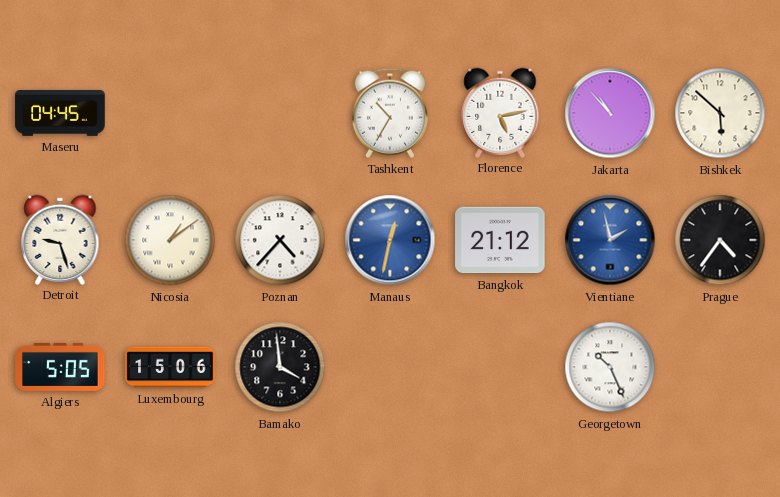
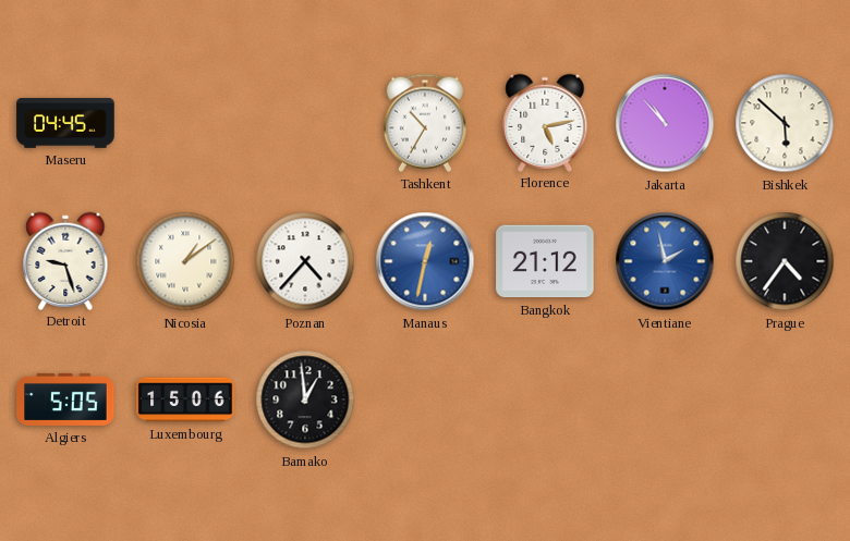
Bamako: 3:59 -> 12:59 (305, 399)
Georgetown: 10:26 -> none (610, 367)
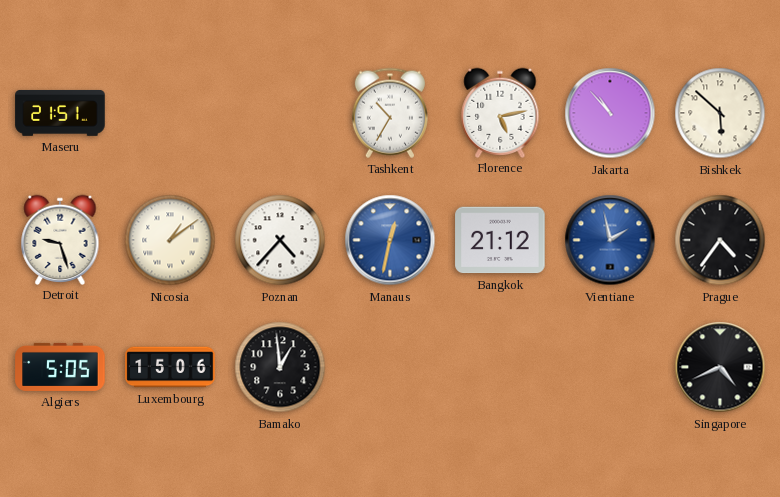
Maseru: 04:45 -> 21:51 (60, 113)
Singapore: none -> 4:41 (720, 367)
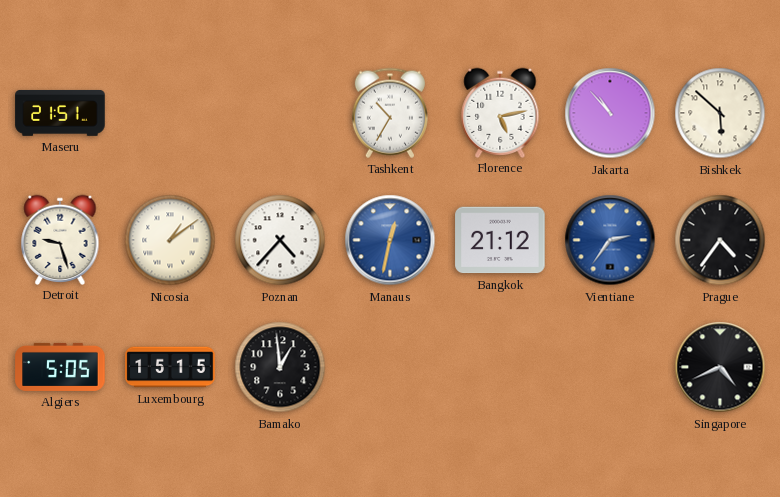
Vientiane: 1:58 -> 2:36 (610, 240)
Luxembourg: 15:06 -> 15:15 (170, 367)
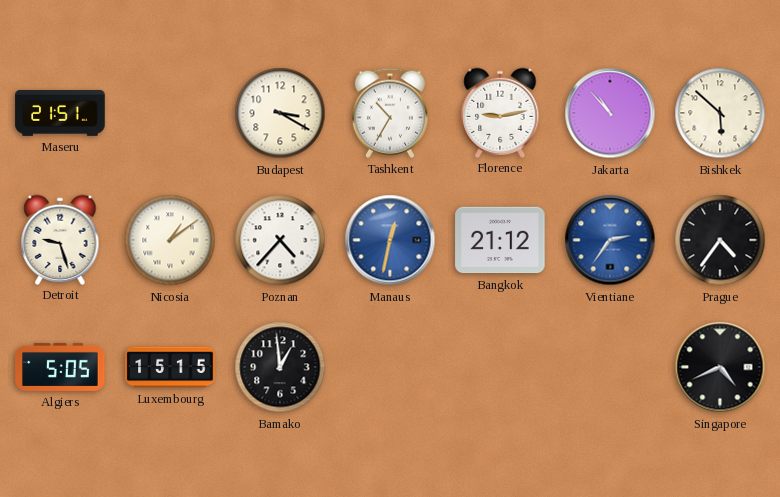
Budapest: none -> 3:20 (280, 113)
Florence: 5:13 -> 9:13 (500, 112)
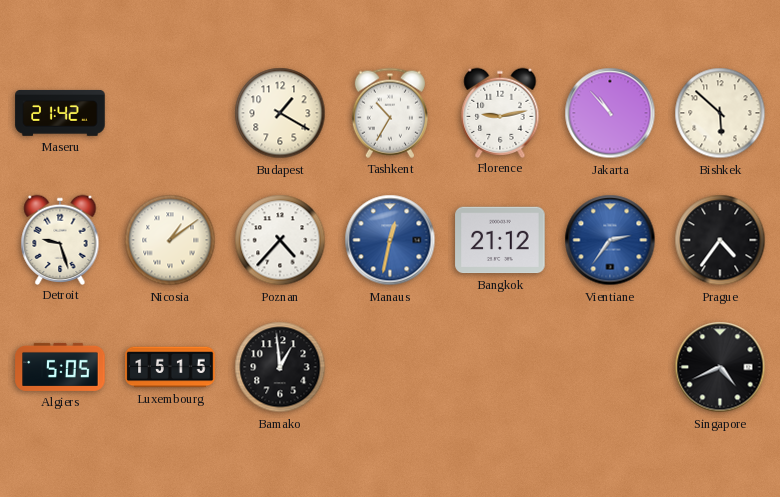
Maseru: 21:51 -> 21:42 (60, 113)
Budapest: 3:20 -> 1:20 (280, 113)
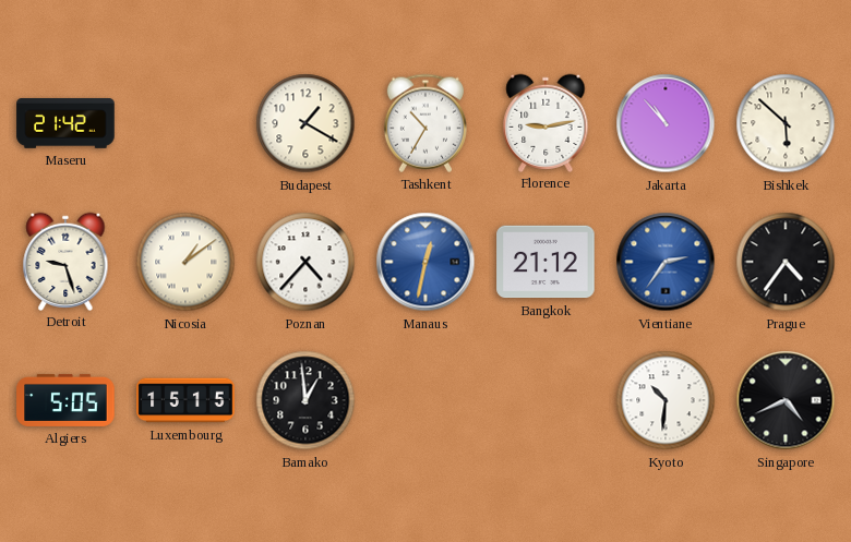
Kyoto: none -> 10:31 (666, 400)
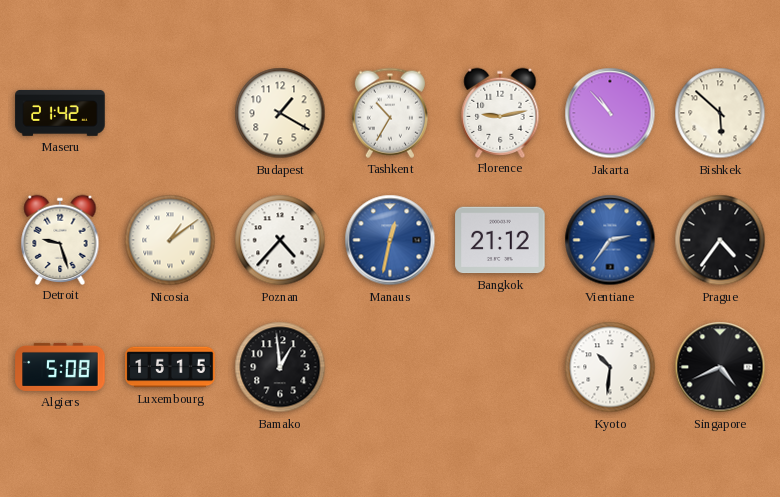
Algiers: 5:05 -> 5:08 (60, 367)
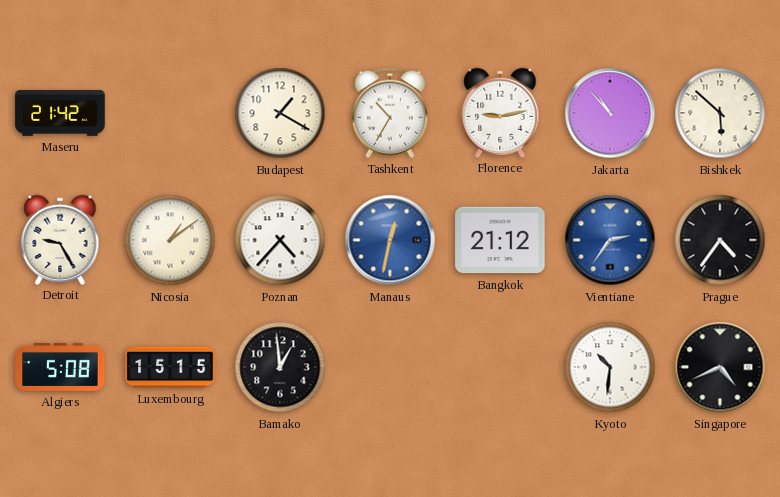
Detroit: 9:27 -> 9:25 (60, 239)
